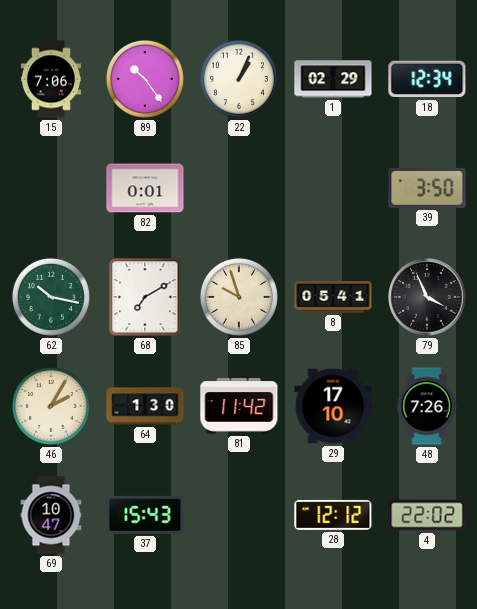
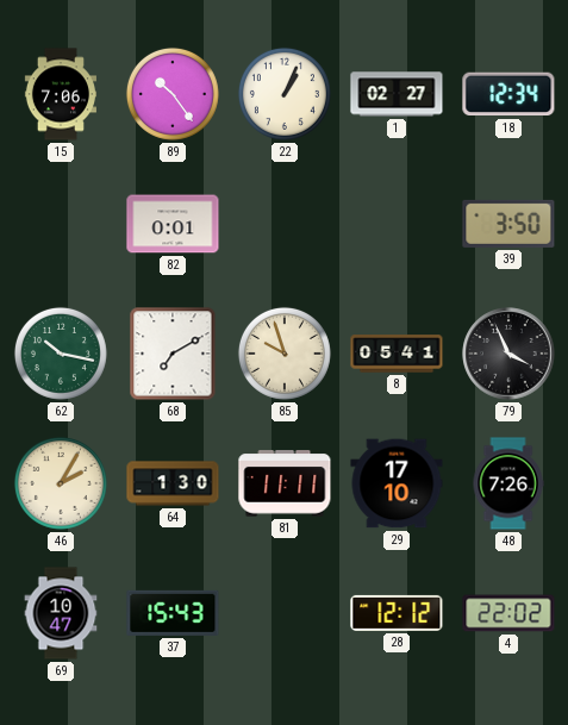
1: 02:29 -> 02:27 (397, 94)
81: 11:42 -> 11:11 (285, 483)
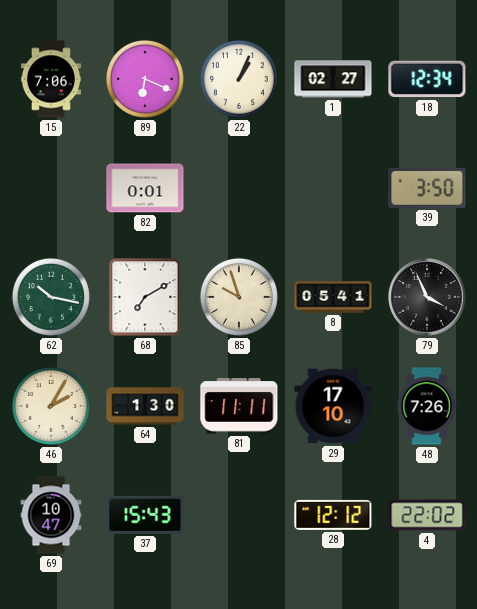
89: 10:24 -> 6:19 (145, 79)
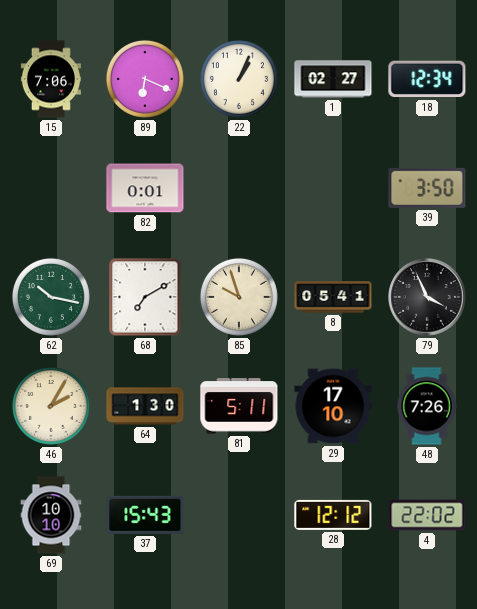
81: 11:11 -> 5:11 (239, 406)
69: 10:47 -> 10:10 (51, 515)
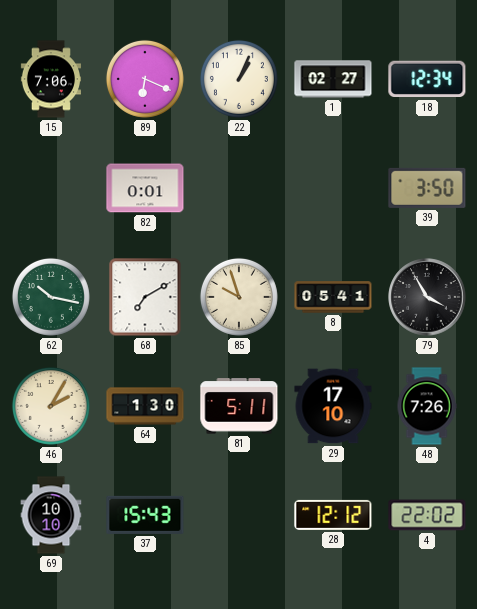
79: 3:56 -> 3:55 (427, 297)
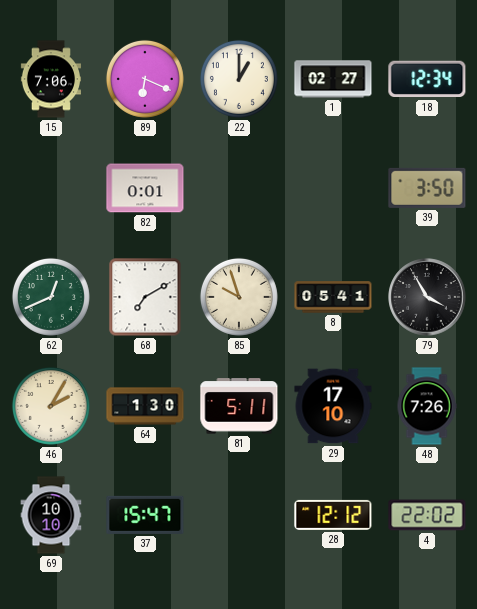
22: 1:04 -> 1:00 (239, 79)
62: 10:17 -> 12:41 (51, 297)
37: 15:43 -> 15:47 (145, 515)
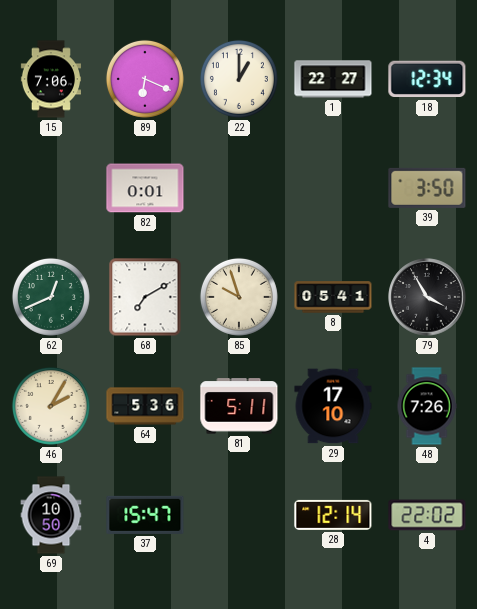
1: 02:27 -> 22:27 (333, 79)
64: 1:30 -> 5:36 (145, 406)
69: 10:10 -> 10:50 (51, 515)
28: 12:12 -> 12:14 (333, 515)
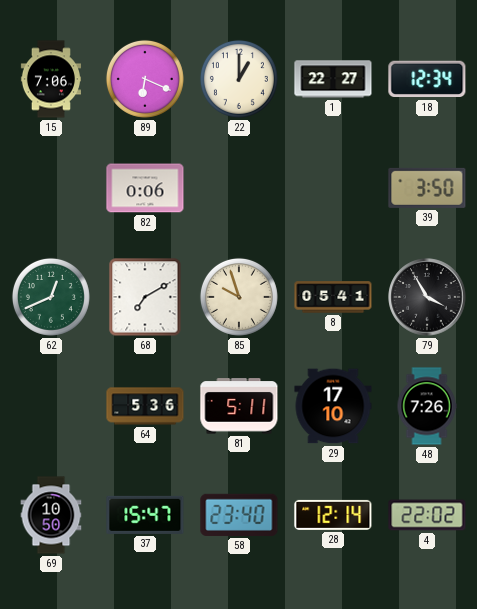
82: 0:01 -> 0:06 (145, 188)
46: 2:05 -> none (51, 406)
58: none -> 23:40 (239, 515)
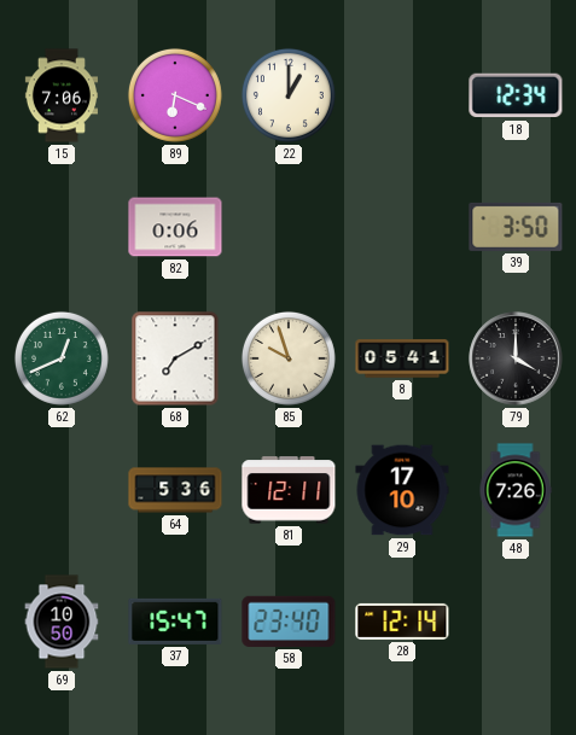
1: 22:27 -> none (333, 79)
79: 3:55 -> 4:00 (516, 358)
81: 5:11 -> 12:11 (289, 490)
4: 22:02 -> none (427, 515)
